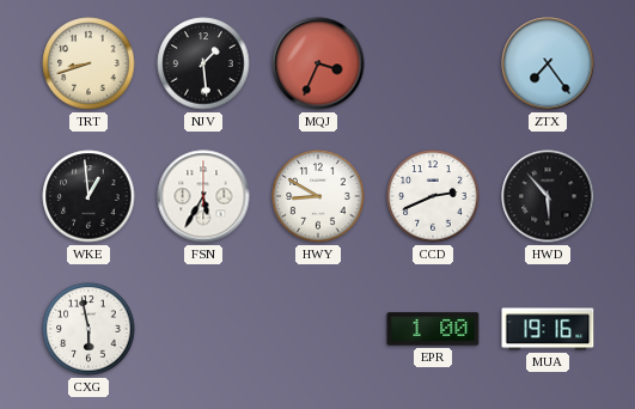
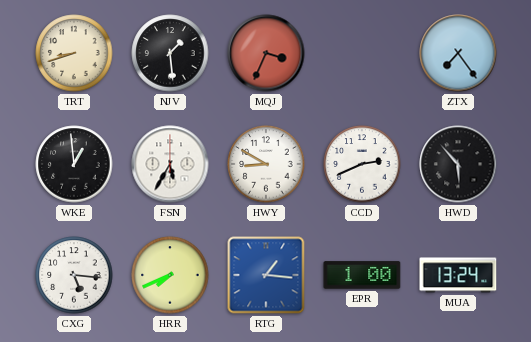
CXG: 5:58 -> 5:16 (74, 275)
HRR: none -> 7:41 (170, 275)
RTG: none -> 1:16 (266, 275)
MUA: 19:16 -> 13:24 (458, 275)
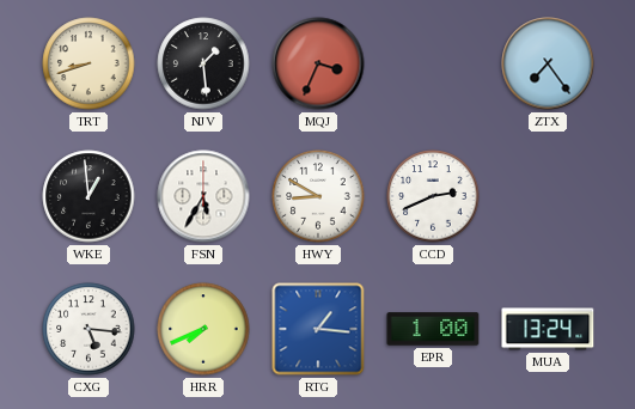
HWD: 5:53 -> none (458, 164)
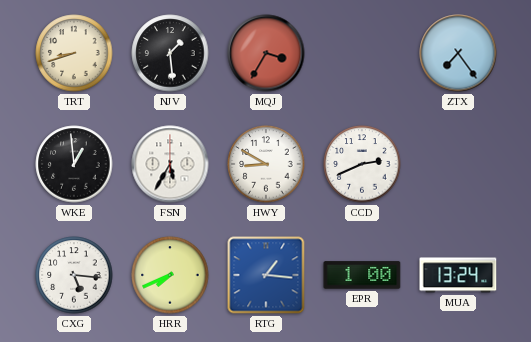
MQJ: 3:34 -> 3:35 (266, 53)
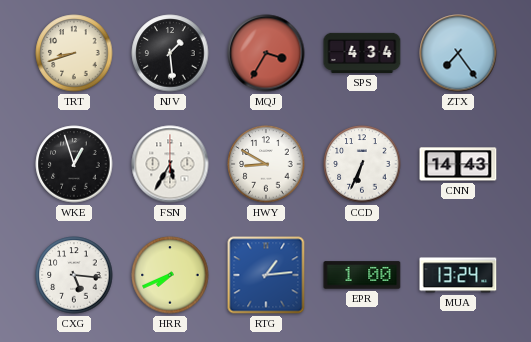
SPS: none -> 4:34 (362, 53)
WKE: 12:59 -> 12:57 (74, 164)
CCD: 2:41 -> 6:34 (362, 164)
CNN: none -> 14:43 (458, 164)
RTG: 1:16 -> 1:14 (266, 275)
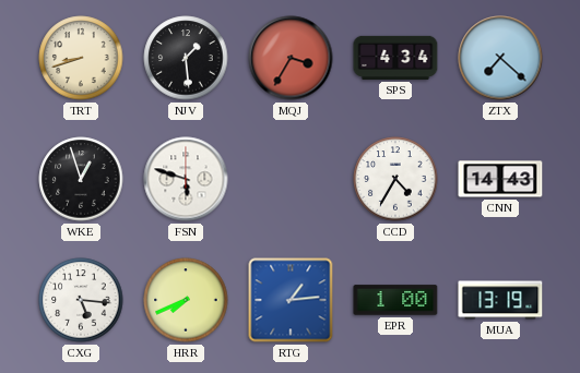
ZTX: 7:24 -> 7:22 (500, 58)
FSN: 5:35 -> 5:48 (186, 179)
HWY: 8:50 -> none (266, 164)
CCD: 6:34 -> 4:35 (395, 179)
MUA: 13:24 -> 13:19 (500, 300)
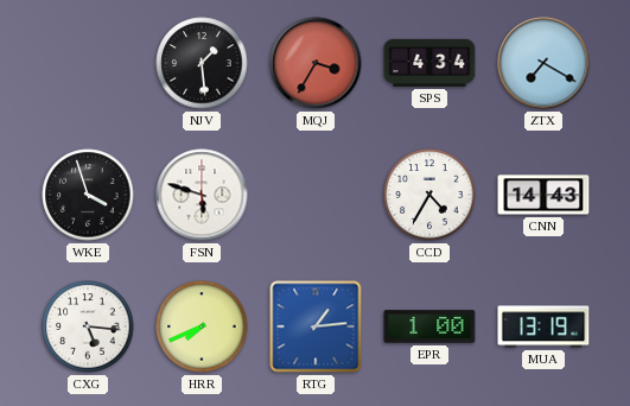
TRT: 8:42 -> none (81, 58)
ZTX: 7:22 -> 7:20 (543, 63)
WKE: 12:57 -> 3:57 (88, 195)
